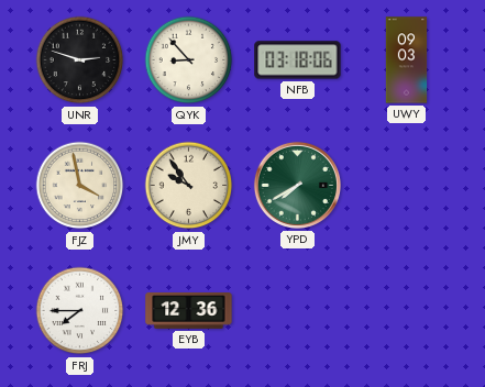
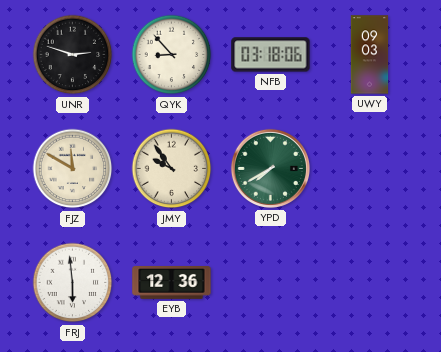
FJZ: 3:58 -> 11:50 (73, 169)
FRJ: 7:45 -> 5:59 (73, 283)
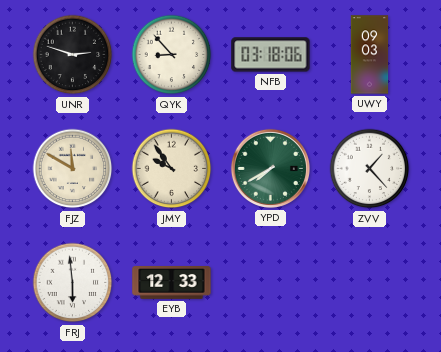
ZVV: none -> 1:23 (370, 169)
EYB: 12:36 -> 12:33 (172, 283)
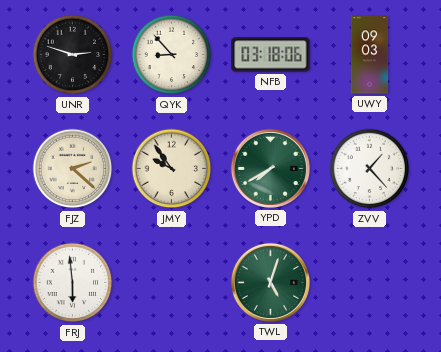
FJZ: 11:50 -> 2:22 (73, 169)
EYB: 12:33 -> none (172, 283)
TWL: none -> 5:03 (270, 282)
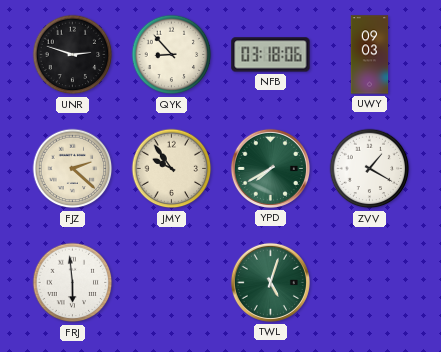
ZVV: 1:23 -> 1:20 (370, 169)
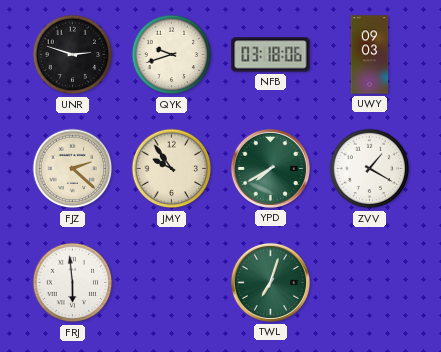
QYK: 8:53 -> 9:42 (172, 55)
TWL: 5:03 -> 7:03 (270, 282)
